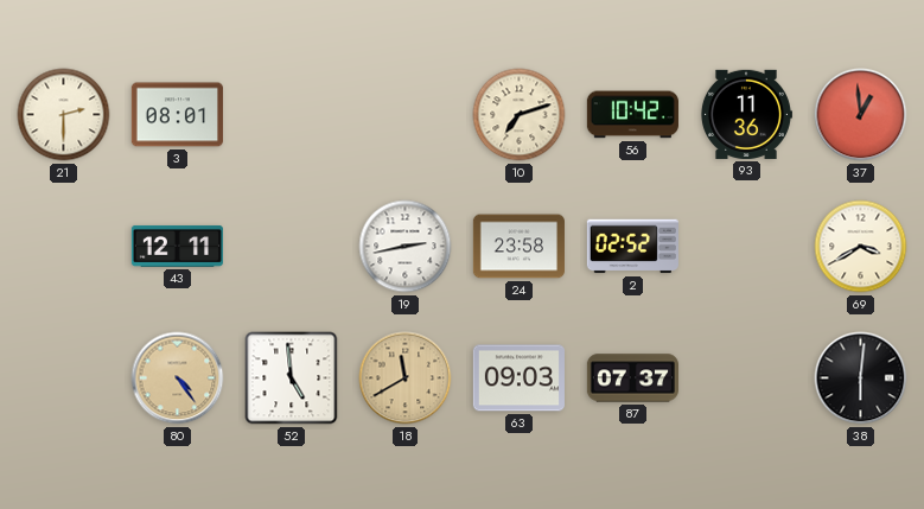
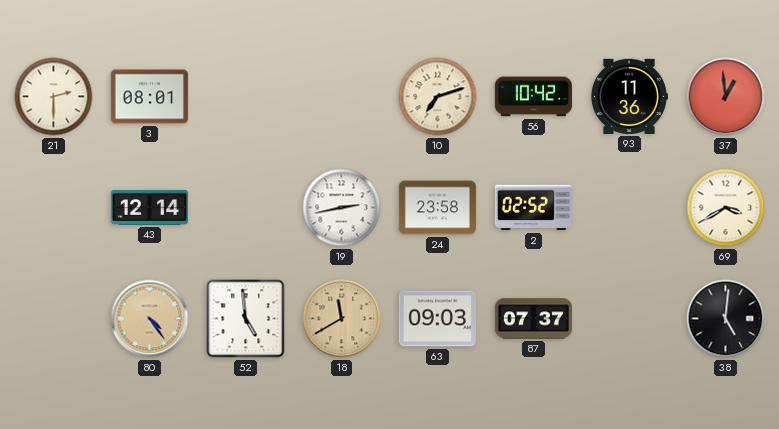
43: 12:11 -> 12:14 (149, 207)
38: 6:01 -> 5:01 (726, 319)
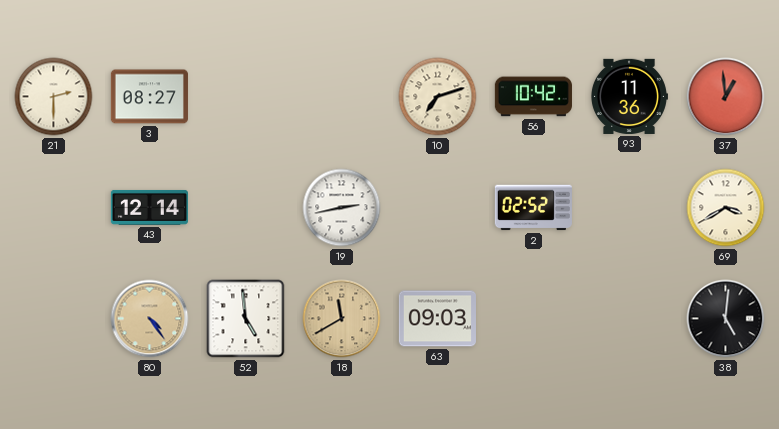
3: 08:01 -> 08:27 (149, 97)
24: 23:58 -> none (437, 208)
87: 07:37 -> none (533, 319)
